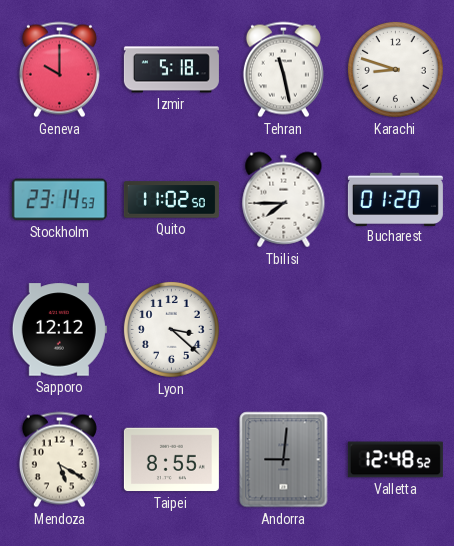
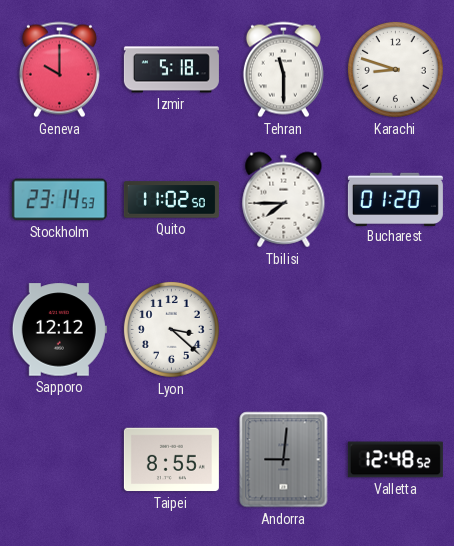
Tehran: 11:28 -> 11:30 (283, 70)
Mendoza: 5:20 -> none (59, 460)
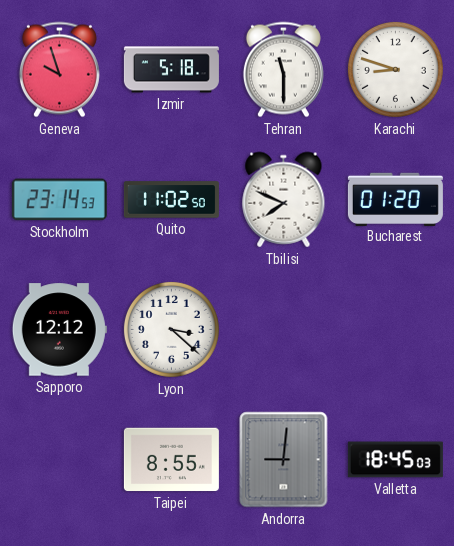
Geneva: 10:00 -> 9:57 (59, 70)
Tbilisi: 7:45 -> 7:49 (284, 200)
Valletta: 12:48 -> 18:45 (395, 460)
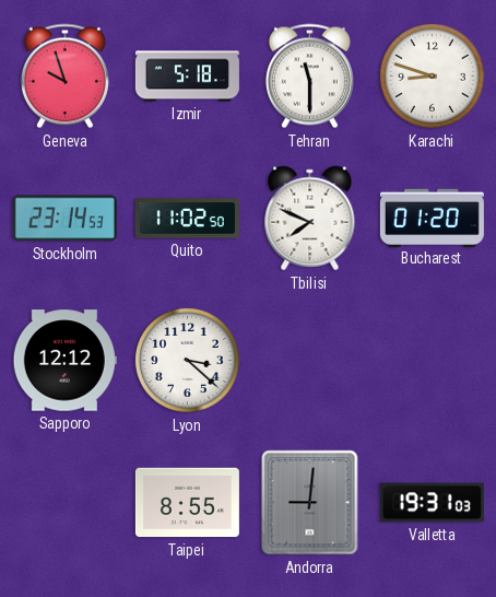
Valletta: 18:45 -> 19:31 (432, 503)
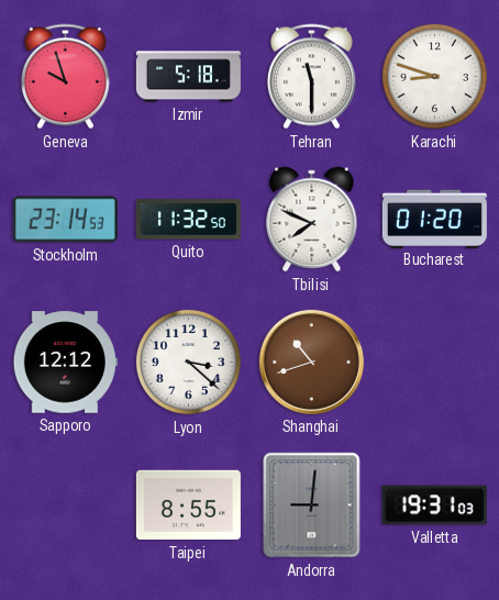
Quito: 11:02 -> 11:32 (188, 220)
Shanghai: none -> 10:42 (311, 362)
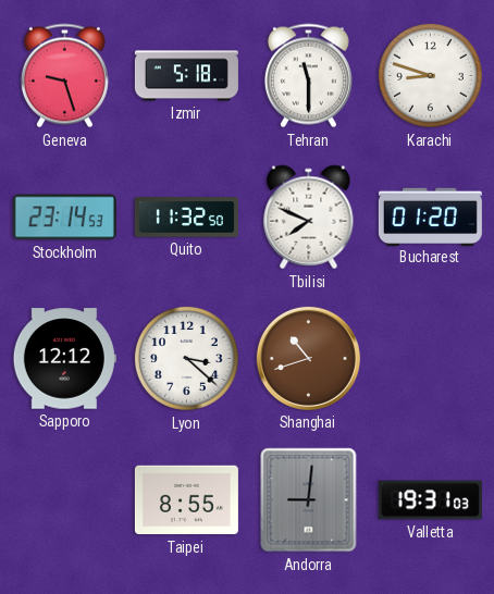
Geneva: 9:57 -> 9:27 (64, 76)
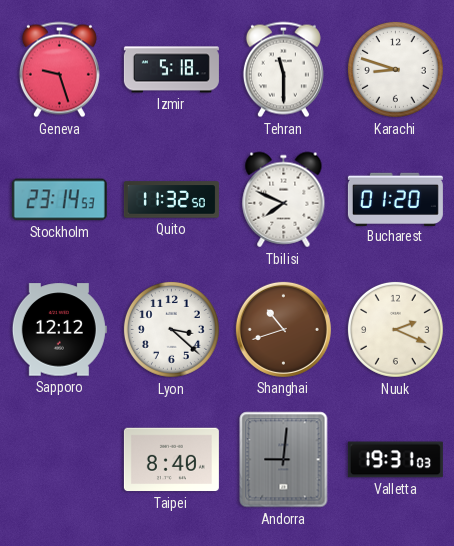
Nuuk: none -> 2:19 (395, 329)
Taipei: 8:55 -> 8:40 (171, 460)
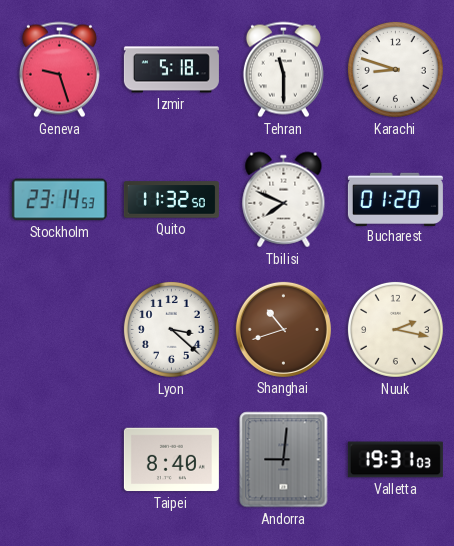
Sapporo: 12:12 -> none (59, 330)
Nuuk: 2:19 -> 2:17 (395, 329)
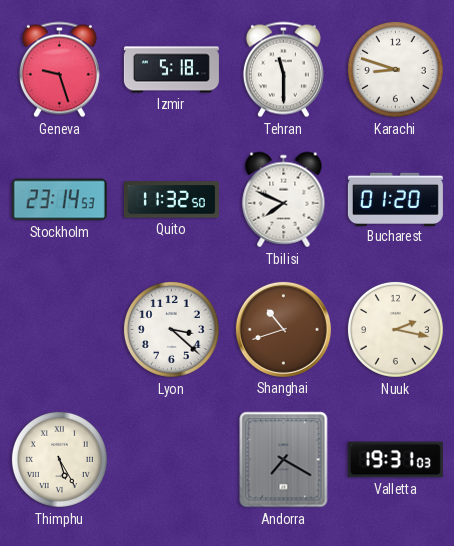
Thimphu: none -> 5:25 (59, 459)
Taipei: 8:40 -> none (171, 460)
Andorra: 9:01 -> 7:20 (284, 460)
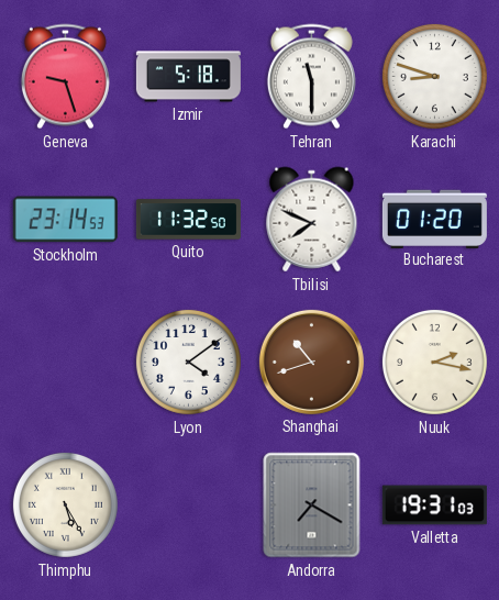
Lyon: 3:22 -> 4:09 (188, 362)
